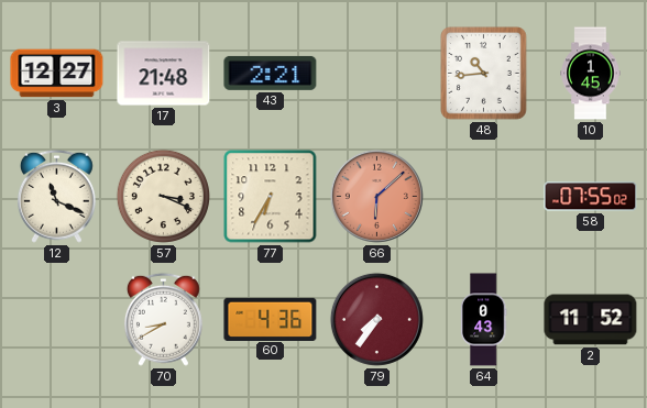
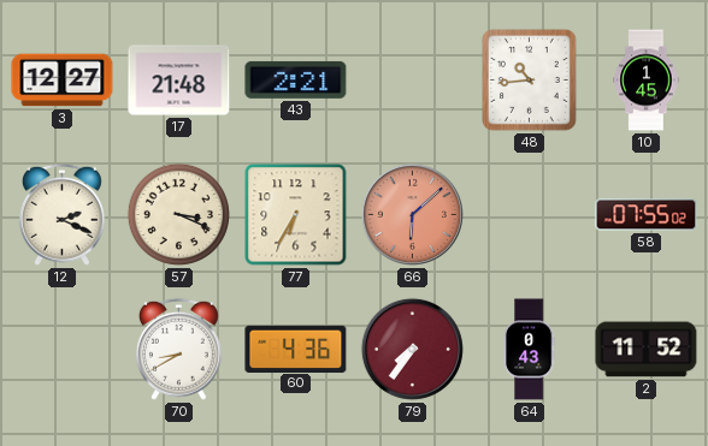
12: 11:19 -> 2:19 (61, 214)
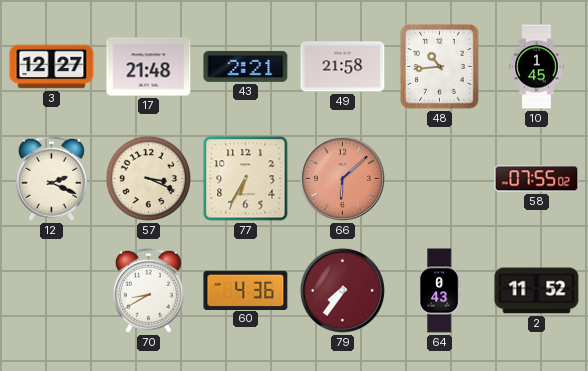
49: none -> 21:58 (343, 67)
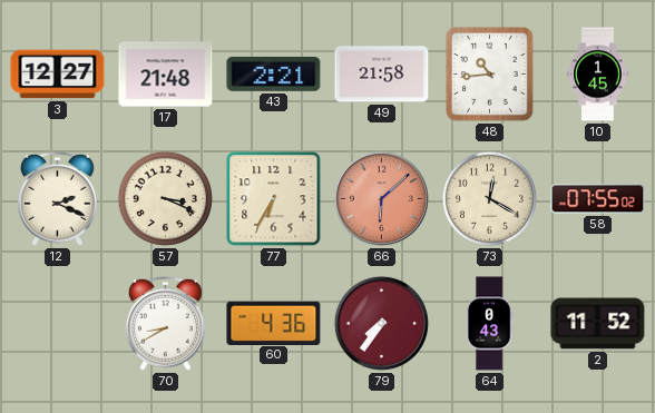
73: none -> 12:20 (489, 198)
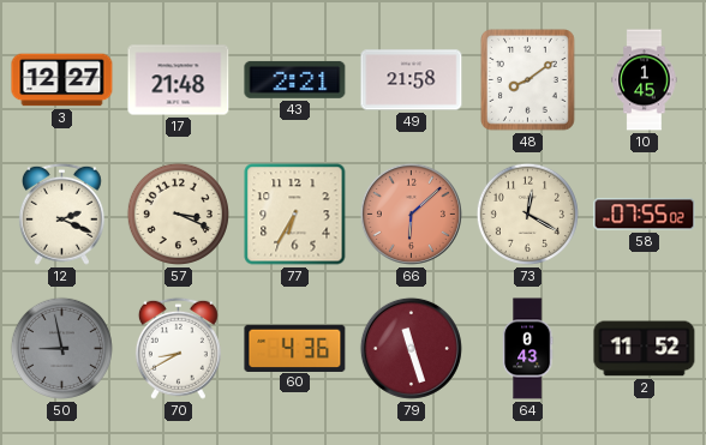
48: 10:44 -> 8:09 (528, 80)
50: none -> 8:58 (61, 348)
79: 7:36 -> 11:27 (411, 348)
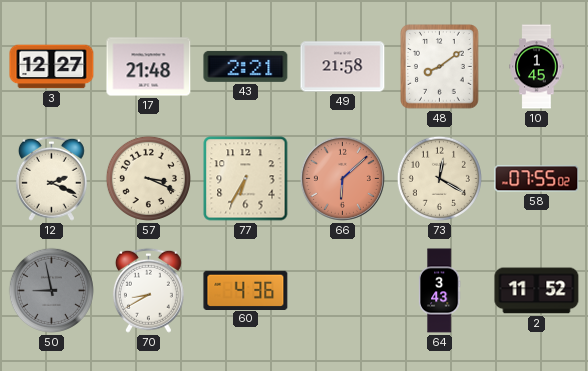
79: 11:27 -> none (411, 348)
64: 0:43 -> 3:43 (439, 291)
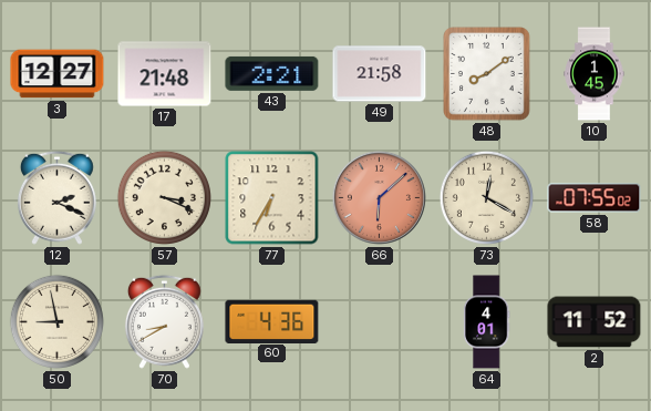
50 dial: grey -> cream (56, 321)
64: 3:43 -> 4:01 (486, 322)
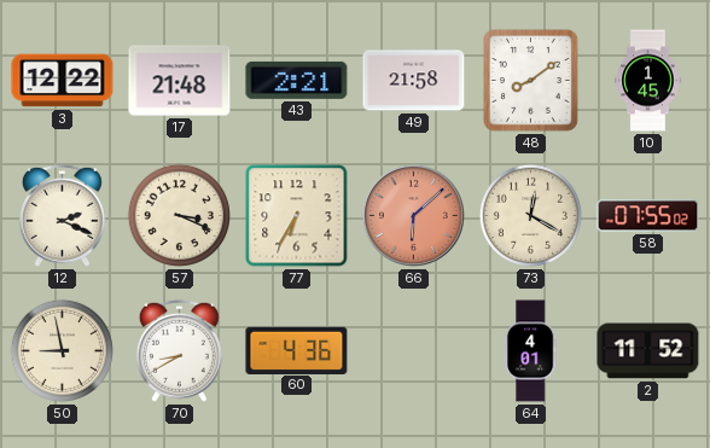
3: 12:27 -> 12:22 (63, 81)
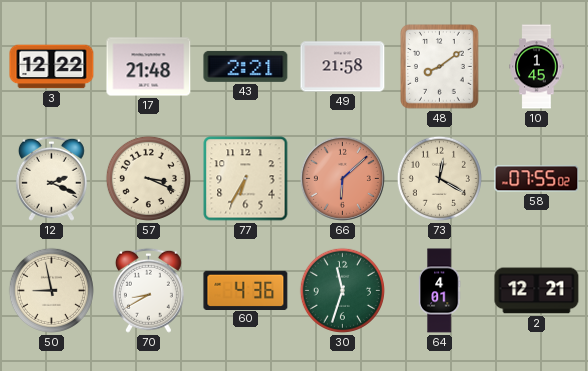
30: none -> 11:33 (342, 290)
2: 11:52 -> 12:21 (537, 291)
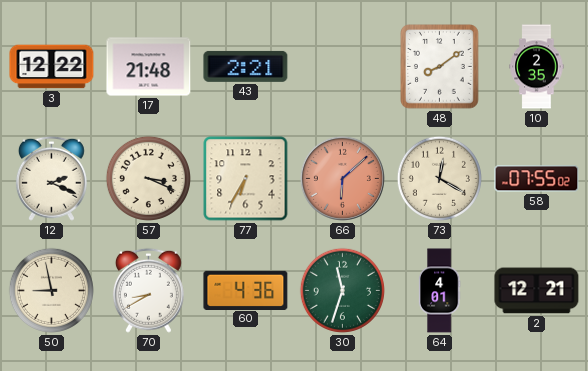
49: 21:58 -> none (343, 67)
10: 1:45 -> 2:35 (537, 67)
